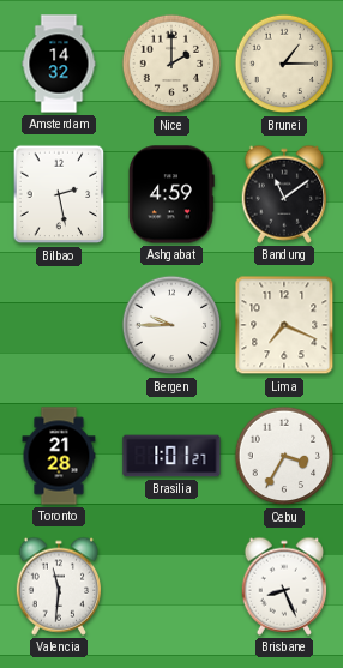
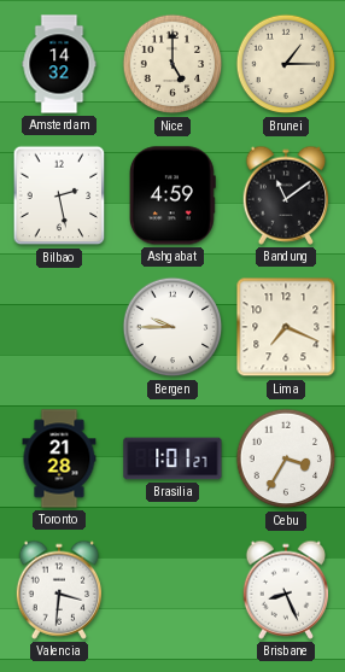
Nice: 2:00 -> 5:00 (172, 64)
Valencia: 11:31 -> 3:31 (59, 590)
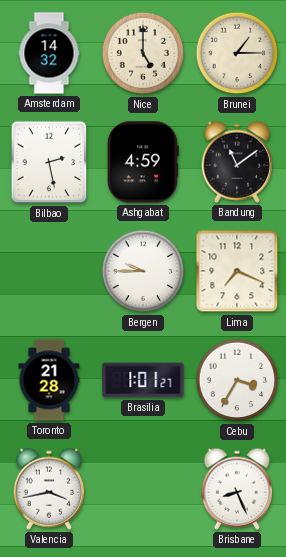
Valencia: 3:31 -> 3:43 (49, 489)
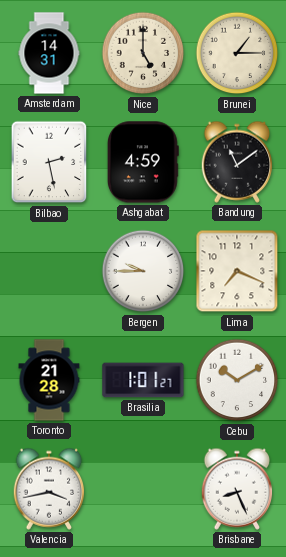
Amsterdam: 14:32 -> 14:31 (49, 53)
Cebu: 3:35 -> 10:10 (237, 380)
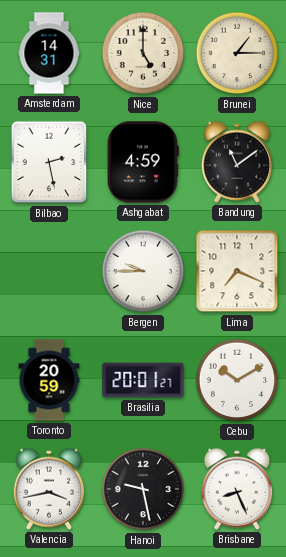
Toronto: 21:28 -> 20:59 (49, 380)
Brasilia: 1:01 -> 20:01 (143, 380)
Hanoi: none -> 9:28 (143, 489)
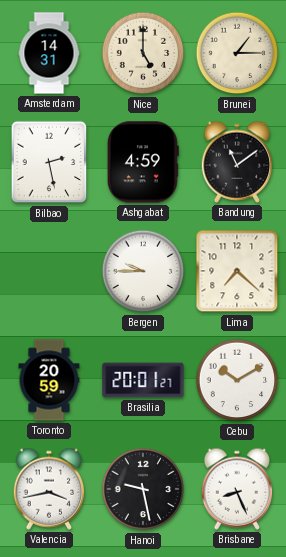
Lima: 7:19 -> 7:22 (237, 271)
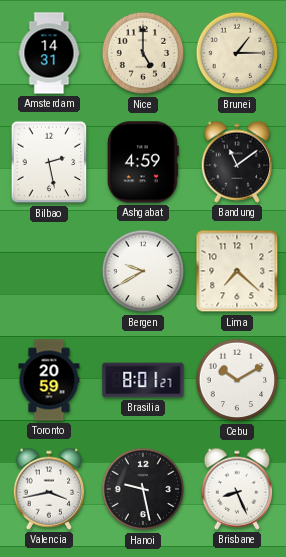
Bergen: 9:45 -> 9:40 (143, 271)
Brasilia: 20:01 -> 8:01 (143, 380)
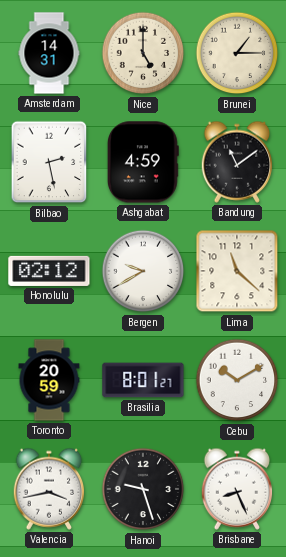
Honolulu: none -> 02:12 (49, 271)
Lima: 7:22 -> 11:22 (237, 271)
Hanoi: 9:28 -> 9:27 (143, 489)
